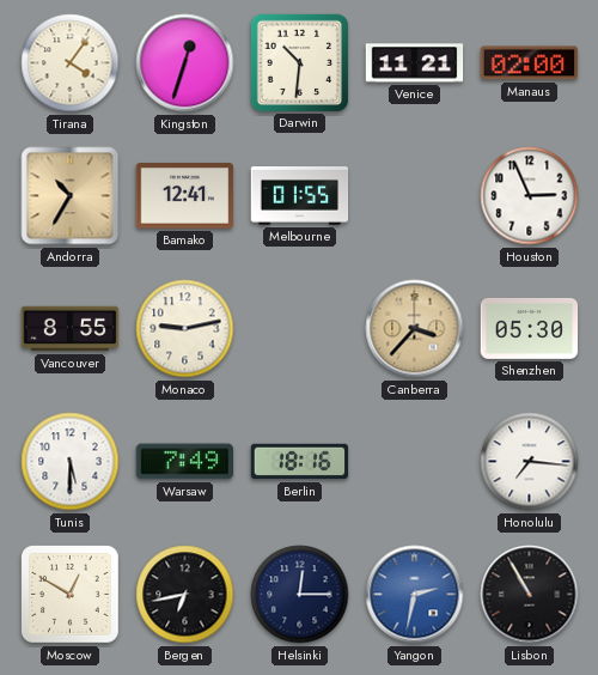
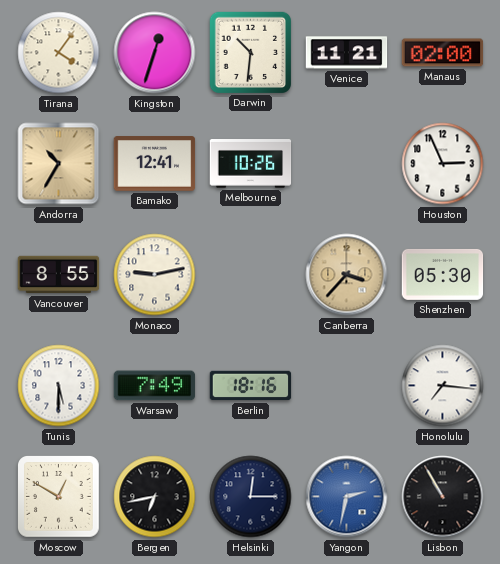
Melbourne: 01:55 -> 10:26 (251, 164)
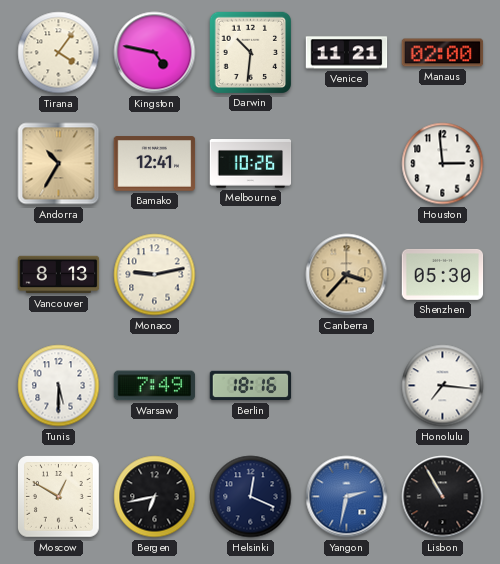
Kingston: 12:33 -> 4:47 (155, 53)
Houston: 2:56 -> 2:59 (443, 164)
Vancouver: 8:55 -> 8:13 (59, 275)
Helsinki: 12:15 -> 12:19 (251, 497)
